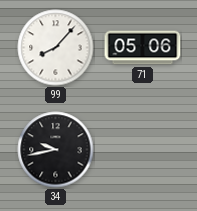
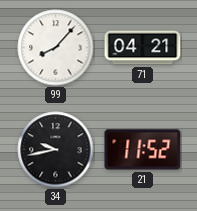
71: 05:06 -> 04:21 (143, 48)
21: none -> 11:52 (143, 150)
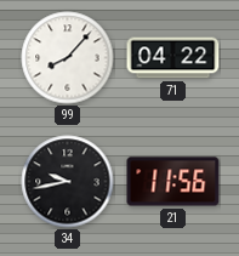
71: 04:21 -> 04:22 (173, 58)
21: 11:52 -> 11:56 (173, 182)
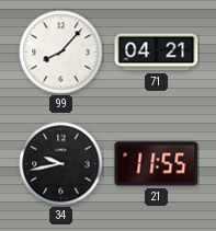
71: 04:22 -> 04:21 (157, 53)
21: 11:56 -> 11:55 (157, 164)
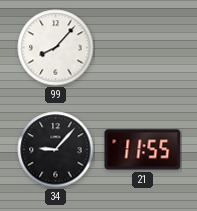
71: 04:21 -> none (157, 53)
34: 9:43 -> 9:07 (56, 150)
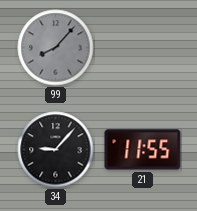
99 dial: white -> grey (56, 48)
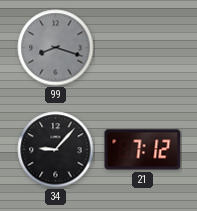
99: 8:07 -> 8:18 (56, 48)
21: 11:55 -> 7:12 (143, 150)
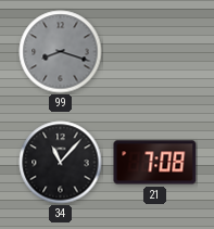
34: 9:07 -> 11:07 (61, 163)
21: 7:12 -> 7:08 (155, 163)
